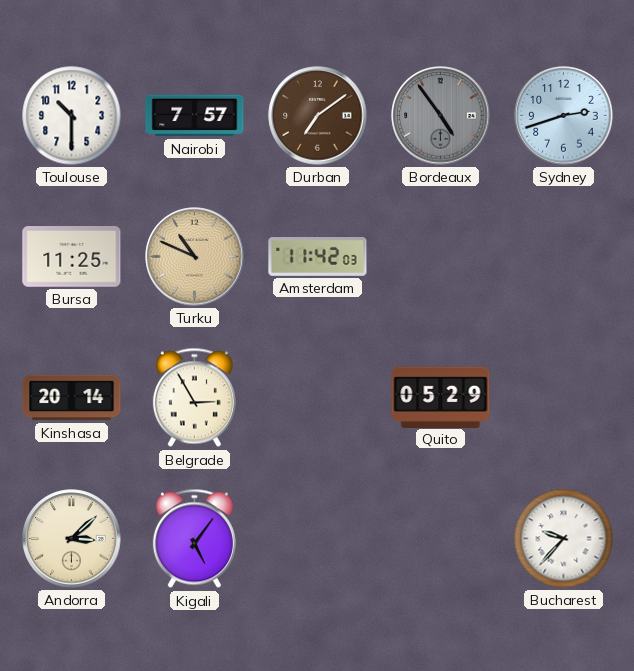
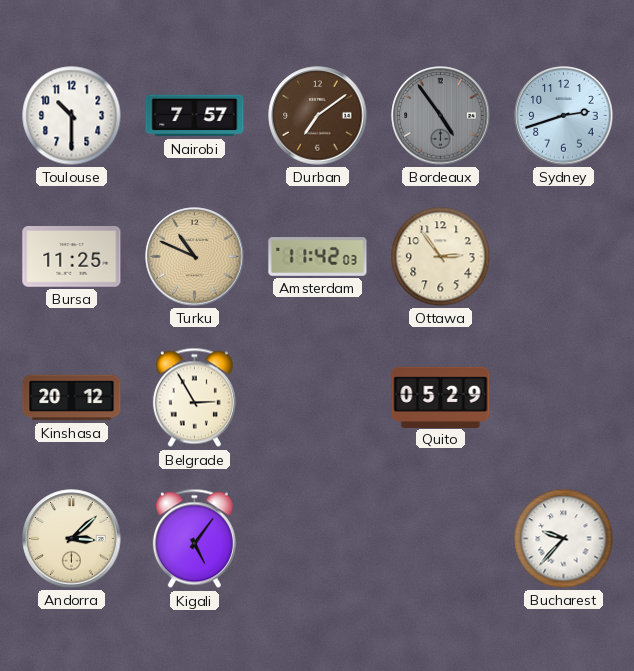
Ottawa: none -> 2:54 (441, 257)
Kinshasa: 20:14 -> 20:12 (72, 398)
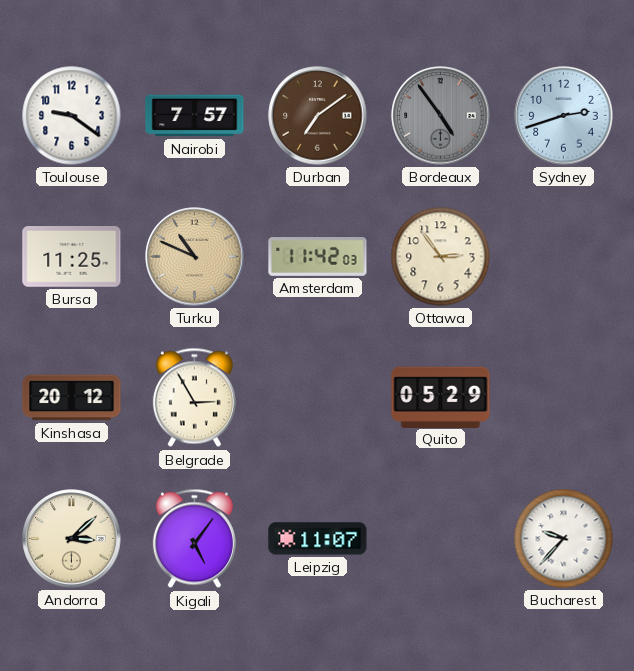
Toulouse: 10:30 -> 9:21 (72, 116)
Leipzig: none -> 11:07 (318, 539)
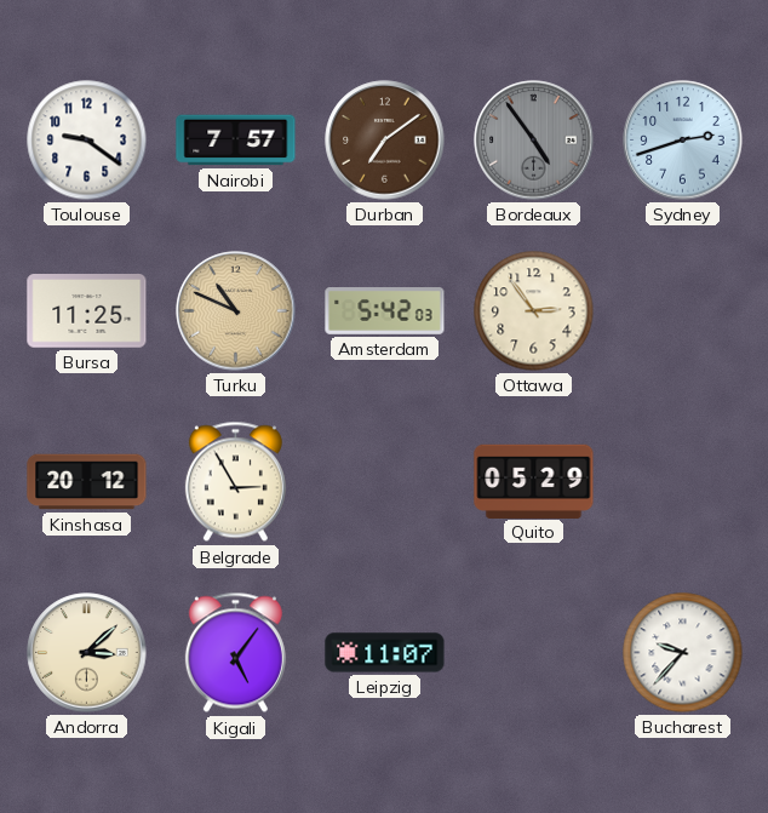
Amsterdam: 11:42 -> 5:42 (385, 311)
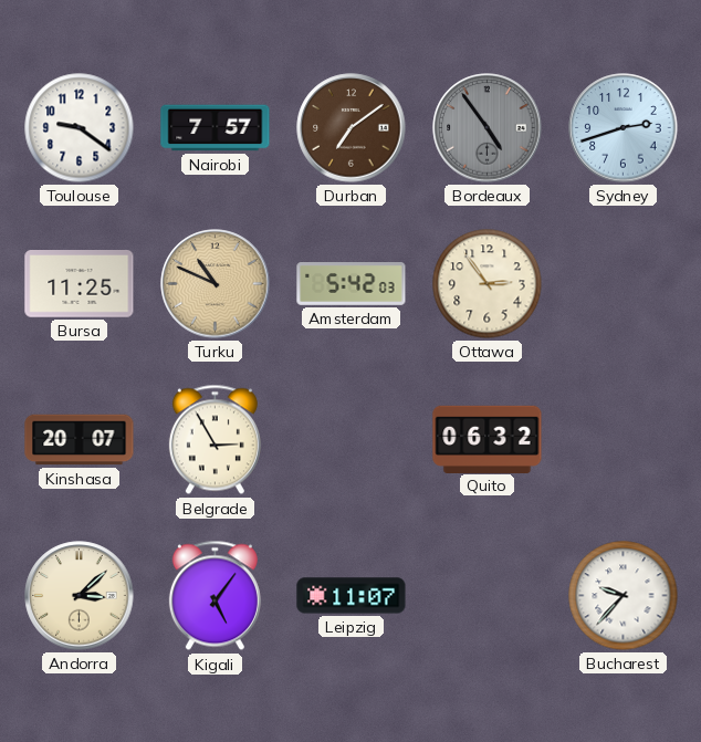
Kinshasa: 20:12 -> 20:07 (80, 440)
Quito: 05:29 -> 06:32 (488, 439)
